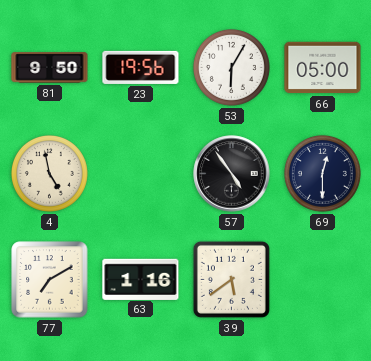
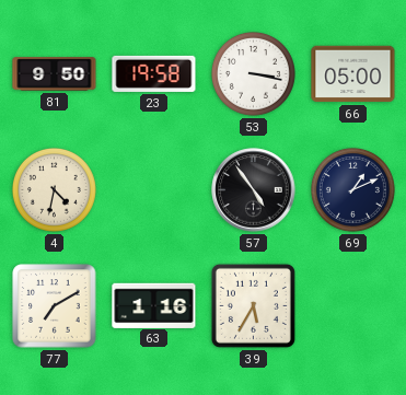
23: 19:56 -> 19:58 (154, 73)
53: 6:05 -> 3:17 (253, 73)
4: 4:58 -> 4:32 (54, 189)
69: 12:30 -> 1:11 (352, 189)
39: 5:39 -> 5:35 (253, 305)
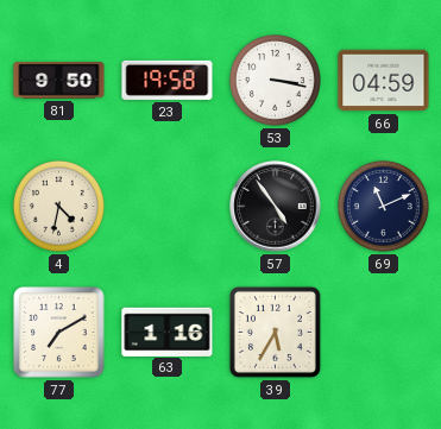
66: 05:00 -> 04:59 (384, 81)
69: 1:11 -> 11:11 (383, 206)
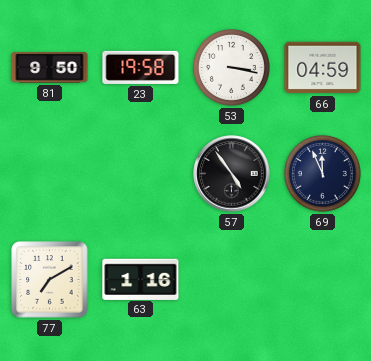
4: 4:32 -> none (58, 206)
69: 11:11 -> 11:56 (322, 173)
39: 5:35 -> none (275, 332)
